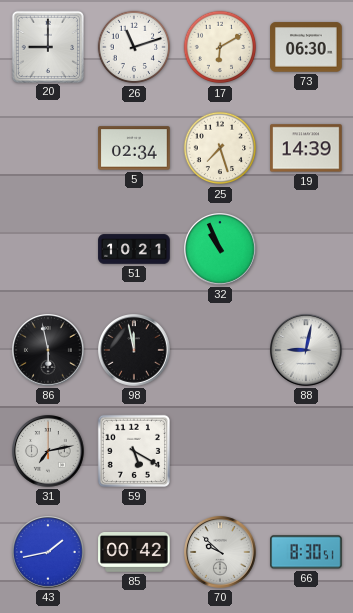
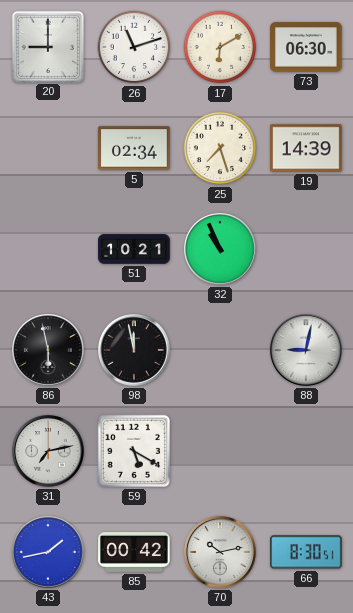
70: 9:52 -> 10:13 (221, 553)
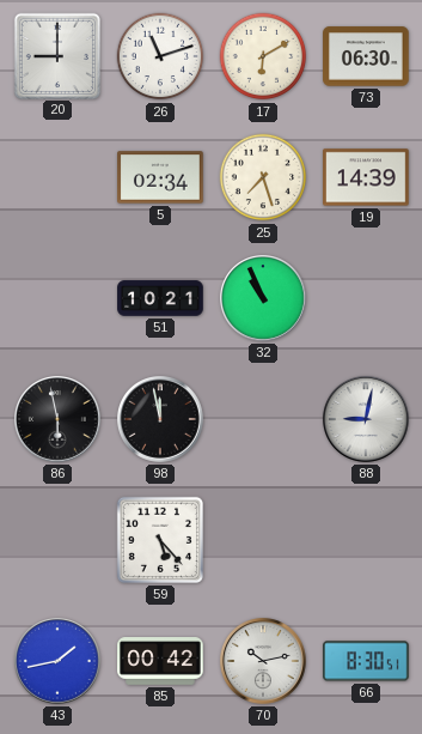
31: 7:13 -> none (49, 452)
59: 5:20 -> 5:23 (160, 540)
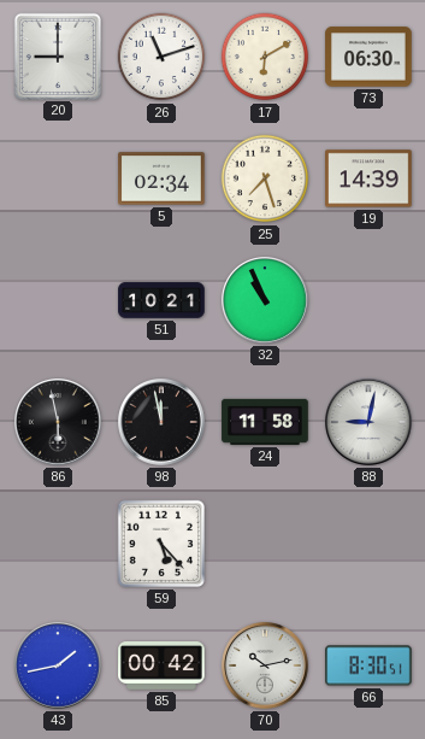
24: none -> 11:58 (265, 422)
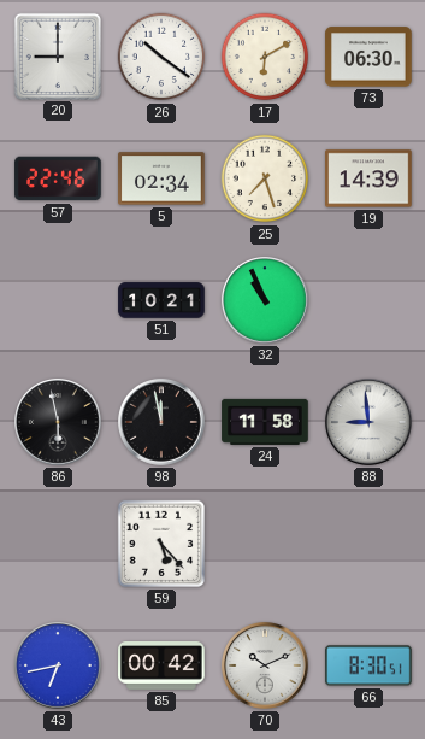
26: 11:12 -> 10:21 (161, 57)
57: none -> 22:46 (58, 178)
88: 9:02 -> 8:59 (370, 423)
43: 1:43 -> 6:43 (59, 667)
70: 10:13 -> 10:11 (266, 667)
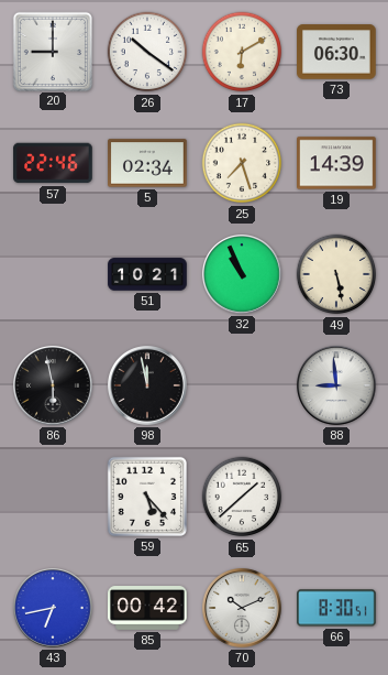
49: none -> 5:28 (336, 274)
24: 11:58 -> none (265, 422)
65: none -> 1:38 (242, 497)
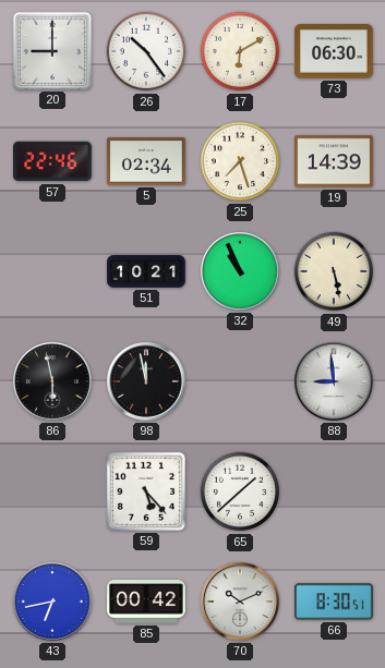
26: 10:21 -> 10:24 (146, 51)
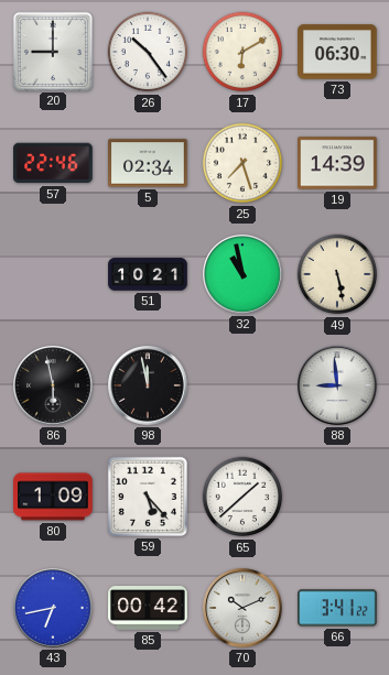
32: 10:56 -> 10:58 (244, 275)
80: none -> 1:09 (53, 497)
66: 8:30 -> 3:41 (337, 608)
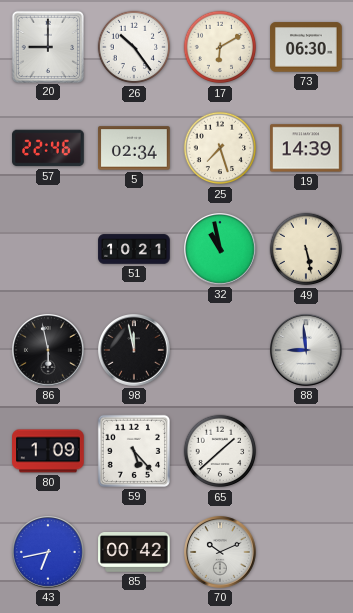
66: 3:41 -> none (337, 608)
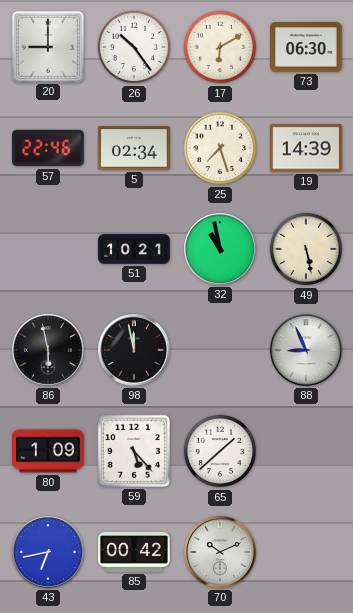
88: 8:59 -> 8:56 (307, 351)
